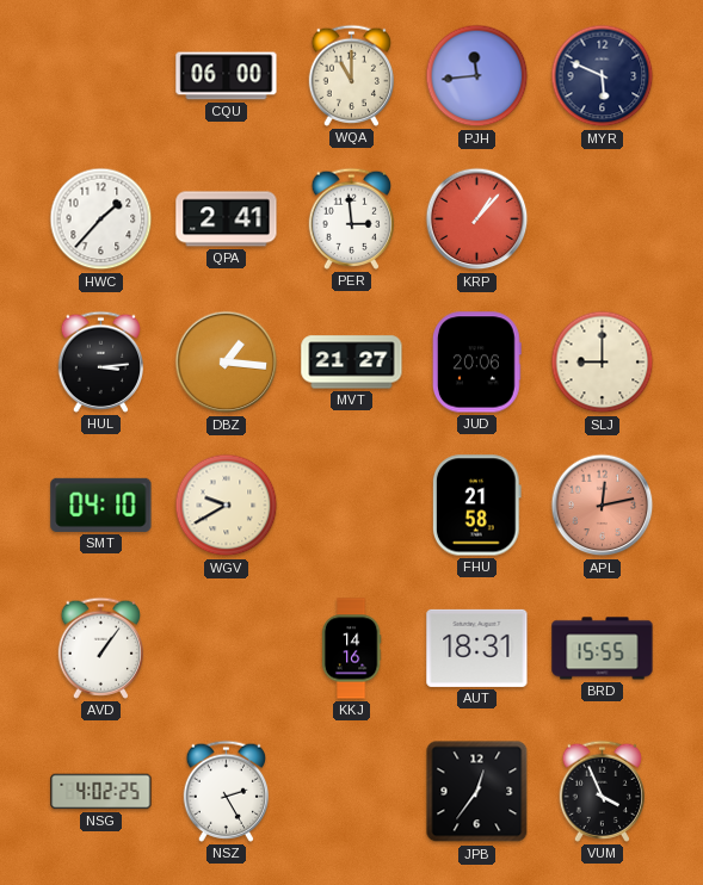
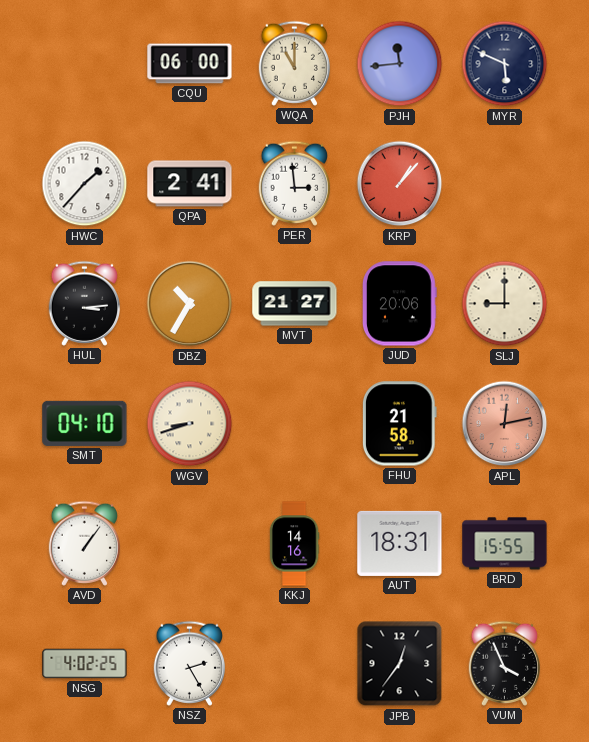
DBZ: 1:16 -> 10:35 (190, 304)
WGV: 9:40 -> 8:42 (190, 424)
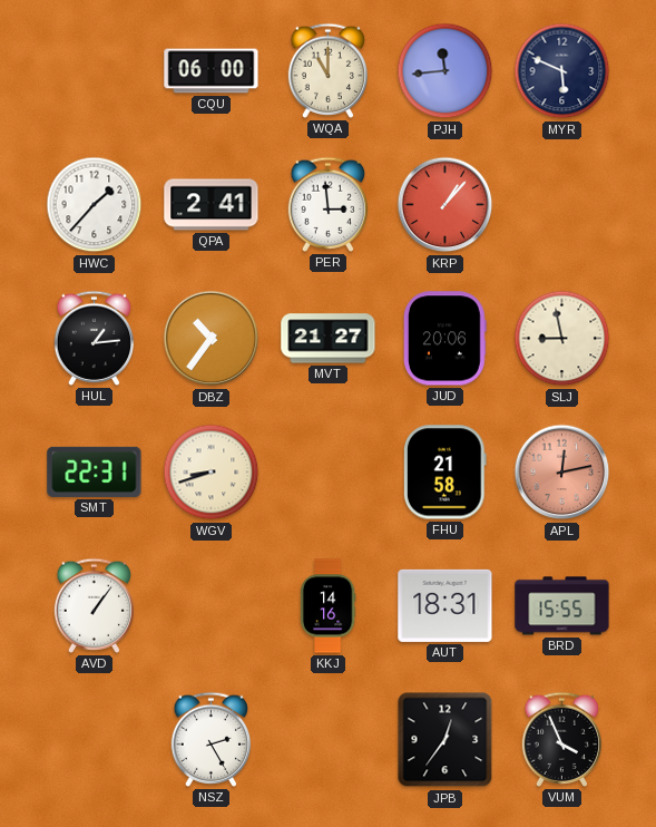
HUL: 3:14 -> 1:14 (95, 338)
DBZ: 10:35 -> 10:36 (212, 339)
SLJ: 9:00 -> 8:58 (562, 339)
SMT: 04:10 -> 22:31 (95, 471)
NSG: 4:02 -> none (85, 664)
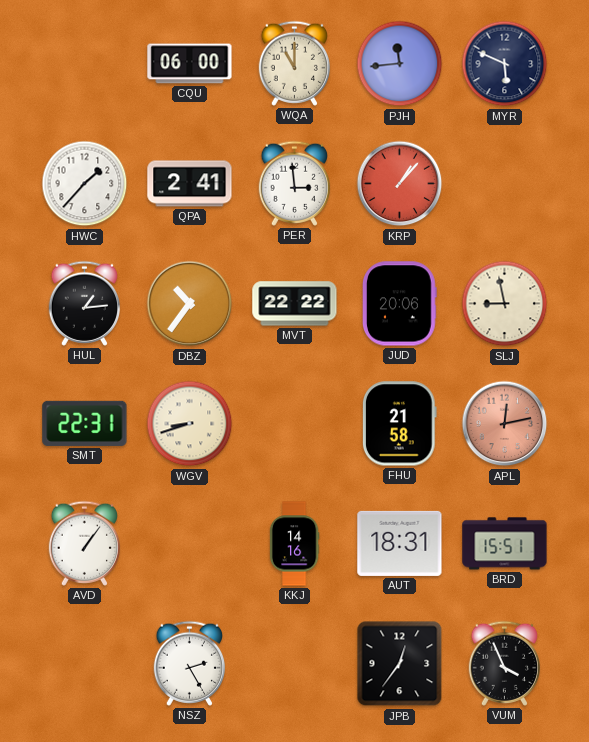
MVT: 21:27 -> 22:22 (295, 304)
BRD: 15:55 -> 15:51 (505, 544)
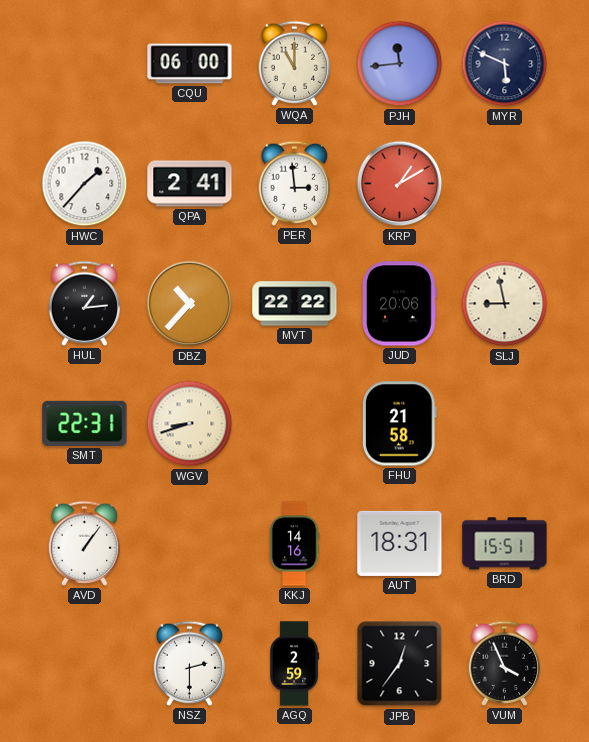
KRP: 1:07 -> 1:10 (400, 184)
DBZ: 10:36 -> 10:37 (190, 304)
APL: 12:13 -> none (505, 424)
NSZ: 2:25 -> 2:30 (190, 663)
AGQ: none -> 2:59 (294, 664)
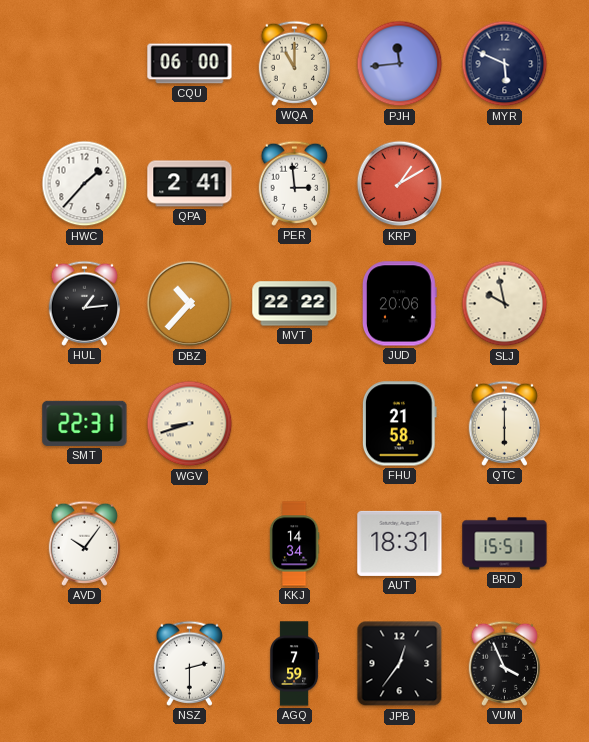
SLJ: 8:58 -> 9:58 (505, 304)
QTC: none -> 6:00 (505, 423)
AVD: 1:06 -> 10:06 (85, 543)
KKJ: 14:16 -> 14:34 (294, 544)
AGQ: 2:59 -> 7:59 (294, 664)
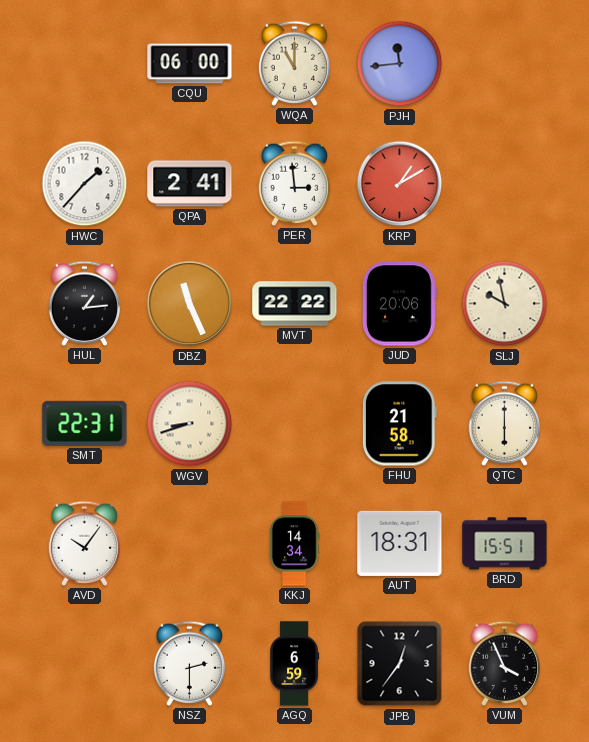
MYR: 5:49 -> none (505, 64)
DBZ: 10:37 -> 11:26 (190, 304)
AGQ: 7:59 -> 6:59 (294, 664)
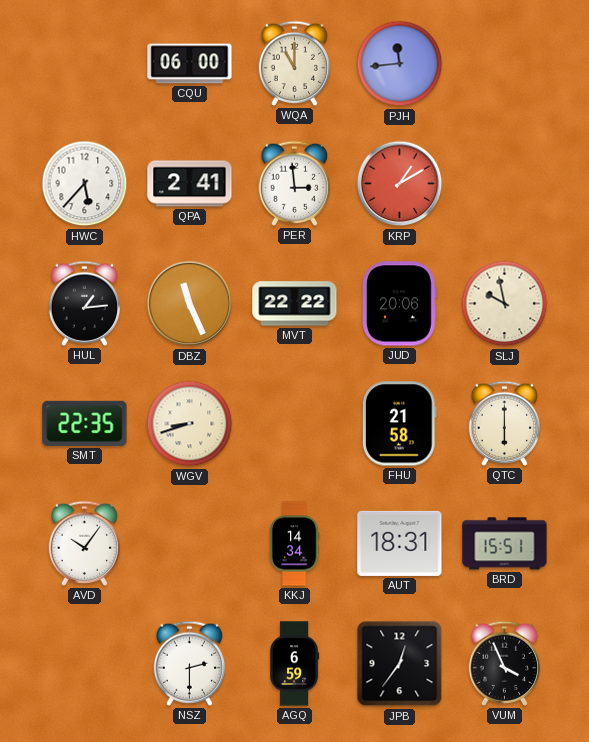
HWC: 1:37 -> 5:37 (85, 184)
SMT: 22:31 -> 22:35 (85, 423)
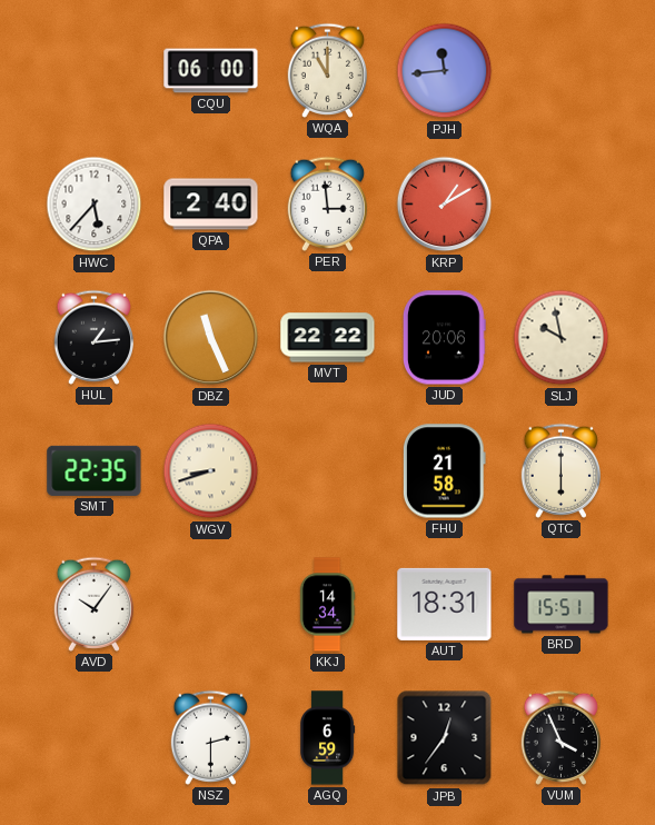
QPA: 2:41 -> 2:40 (211, 205)
